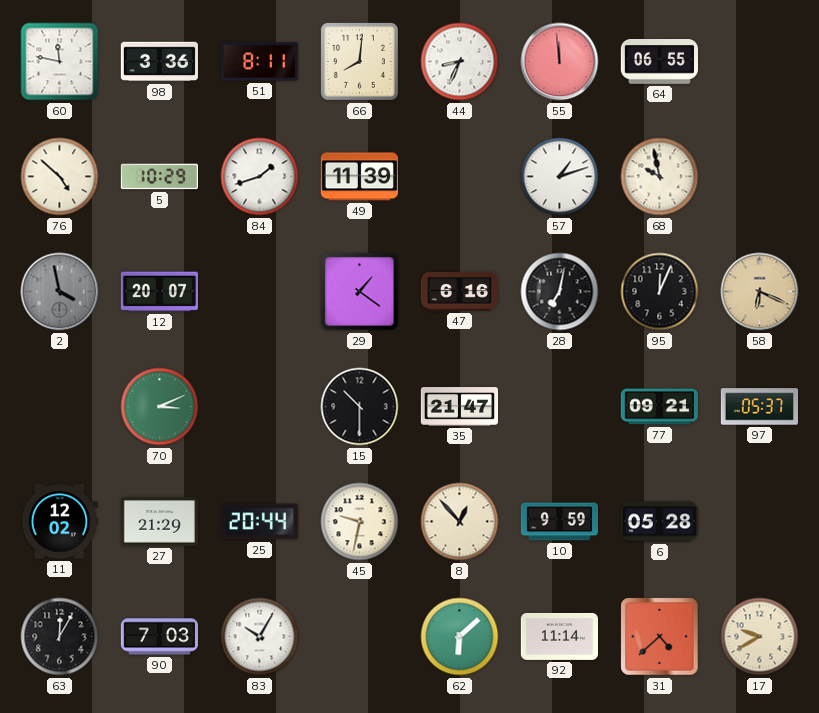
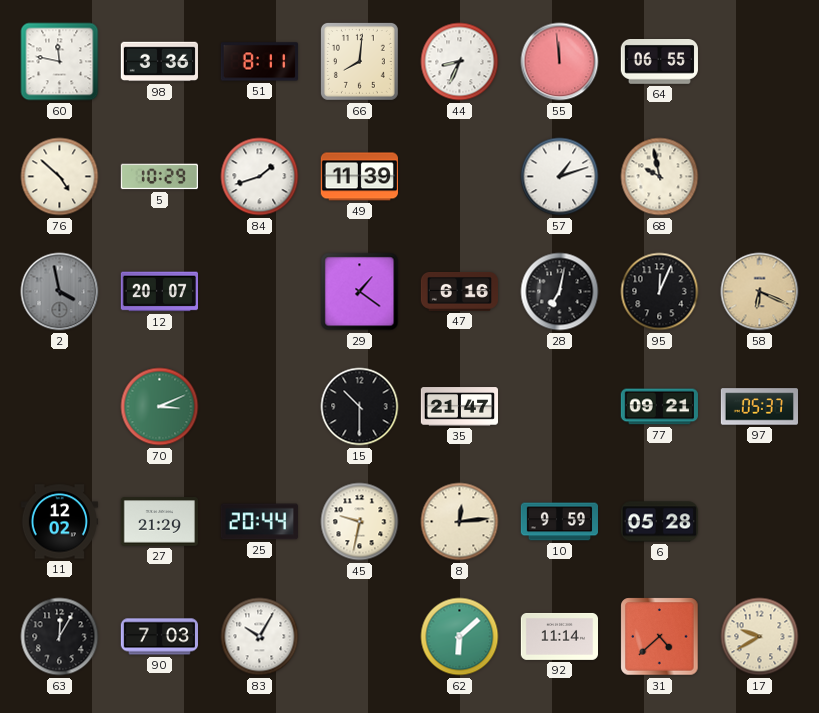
8: 12:53 -> 12:14 (460, 522)
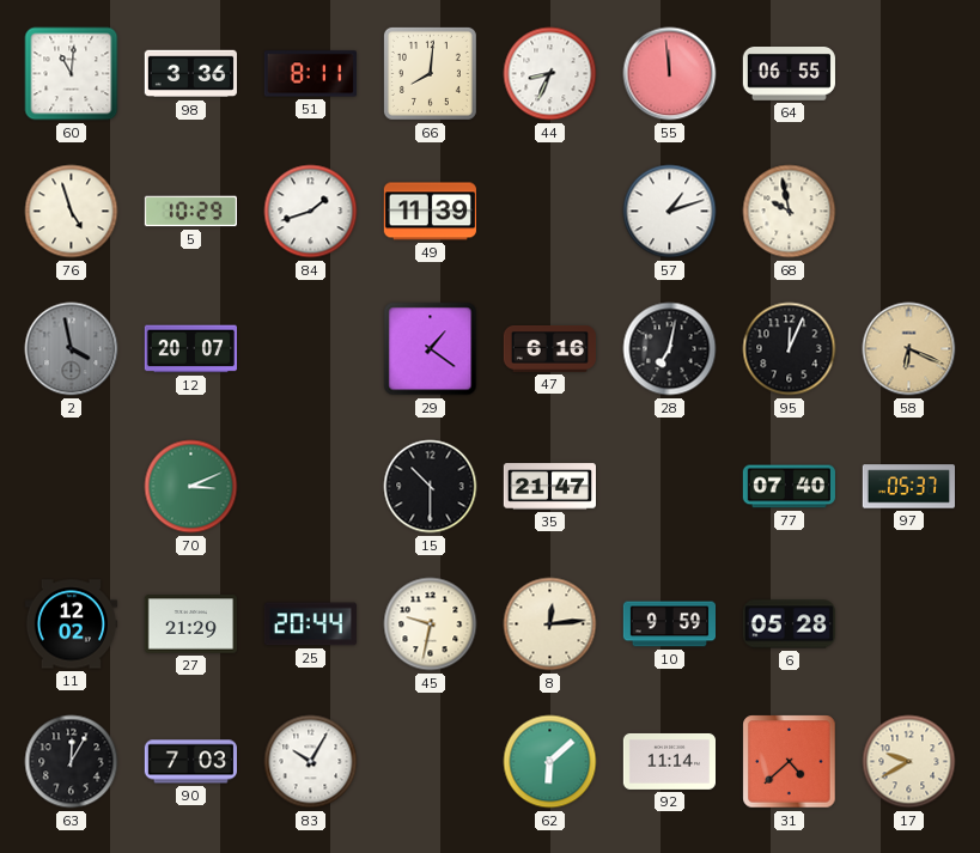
60: 11:47 -> 11:01 (72, 74)
76: 4:52 -> 4:57 (72, 212)
77: 09:21 -> 07:40 (789, 487)
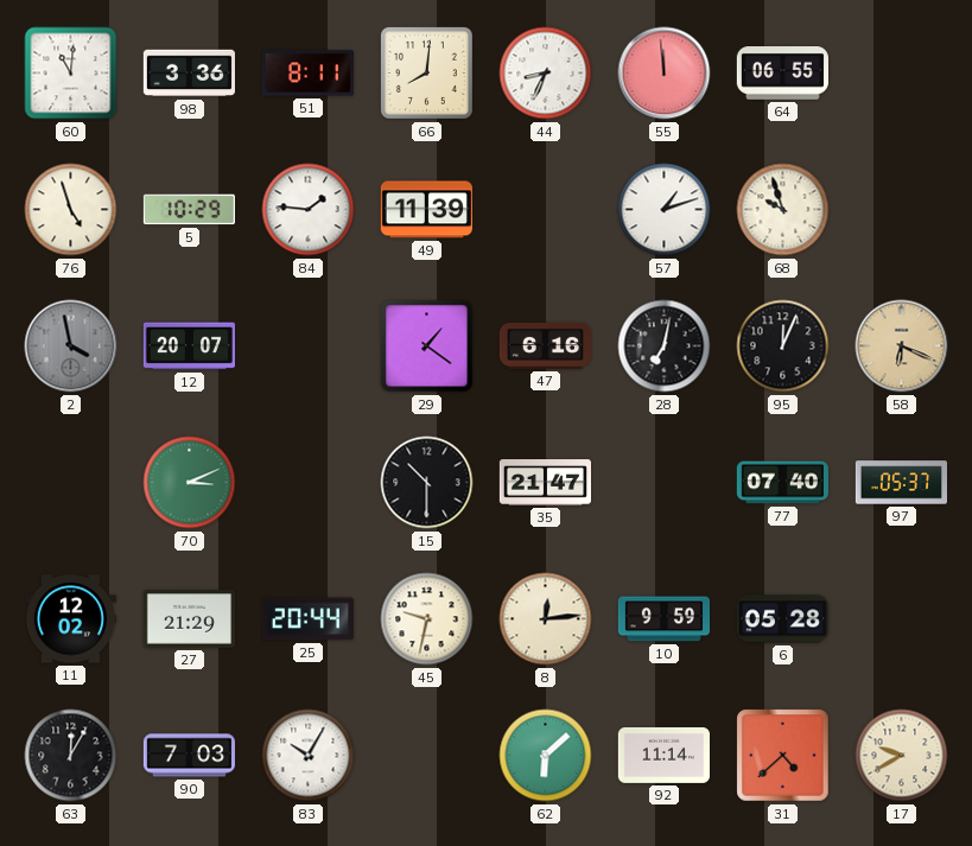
84: 1:42 -> 1:46 (309, 210)
68: 9:58 -> 9:57 (783, 210)
